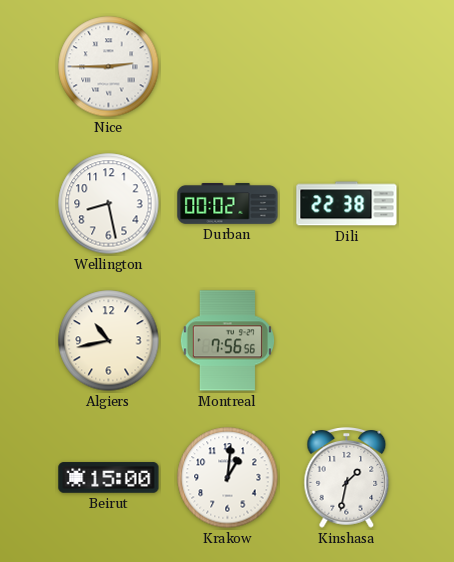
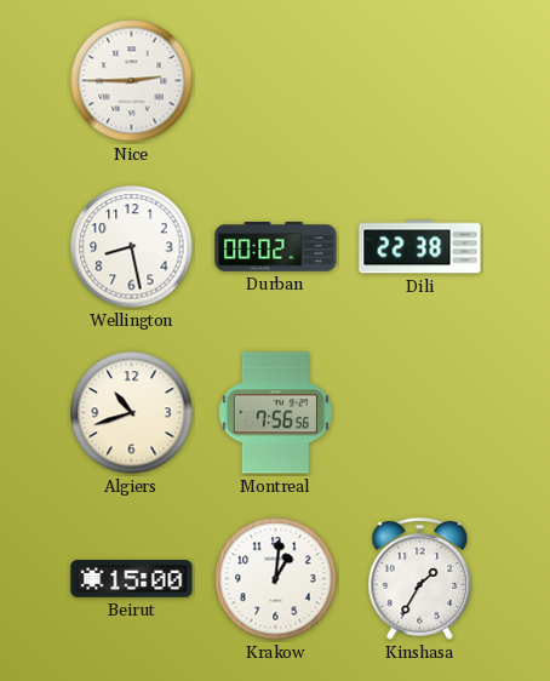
Algiers: 10:43 -> 10:42 (132, 413)
Kinshasa: 1:32 -> 1:35 (420, 579)
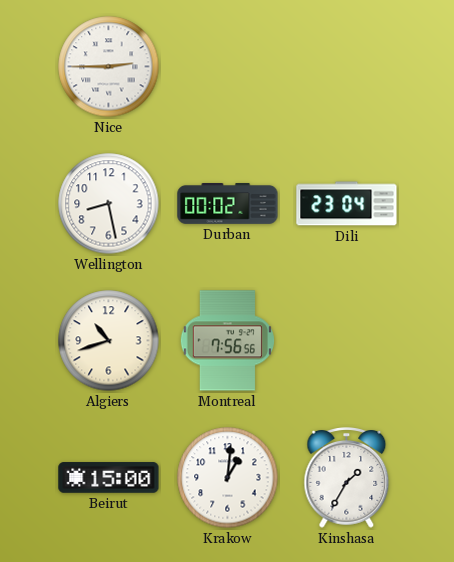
Dili: 22:38 -> 23:04 (347, 204)
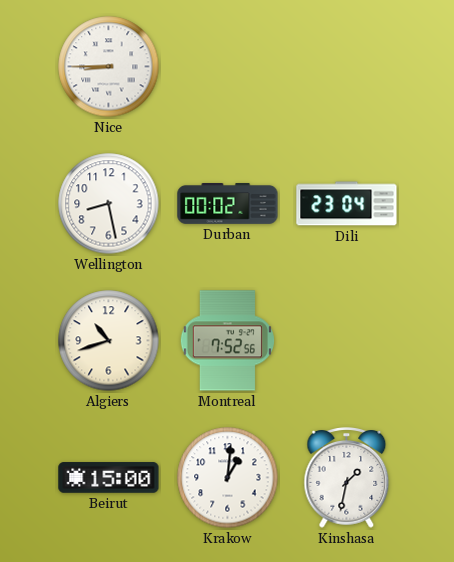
Nice: 2:45 -> 8:45 (109, 67)
Montreal: 7:56 -> 7:52 (227, 341)
Kinshasa: 1:35 -> 1:32 (347, 478)
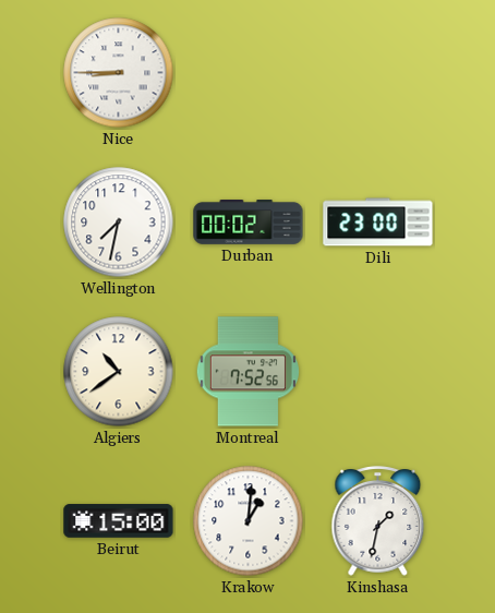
Wellington: 8:28 -> 7:32 (119, 223)
Dili: 23:04 -> 23:00 (378, 223)
Algiers: 10:42 -> 10:39 (119, 372)
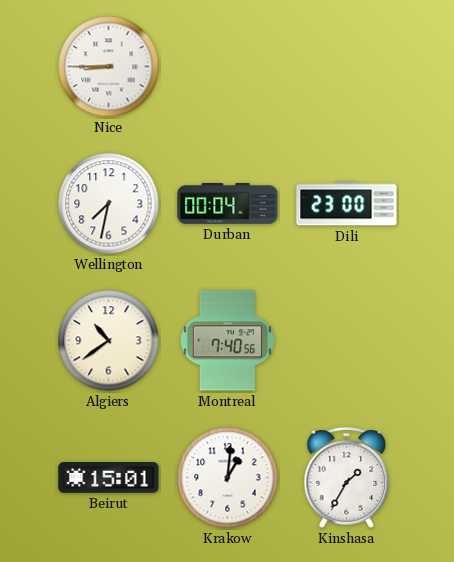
Durban: 00:02 -> 00:04 (228, 204)
Montreal: 7:52 -> 7:40 (227, 341)
Beirut: 15:00 -> 15:01 (109, 478)
Kinshasa: 1:32 -> 1:35 (347, 478)
